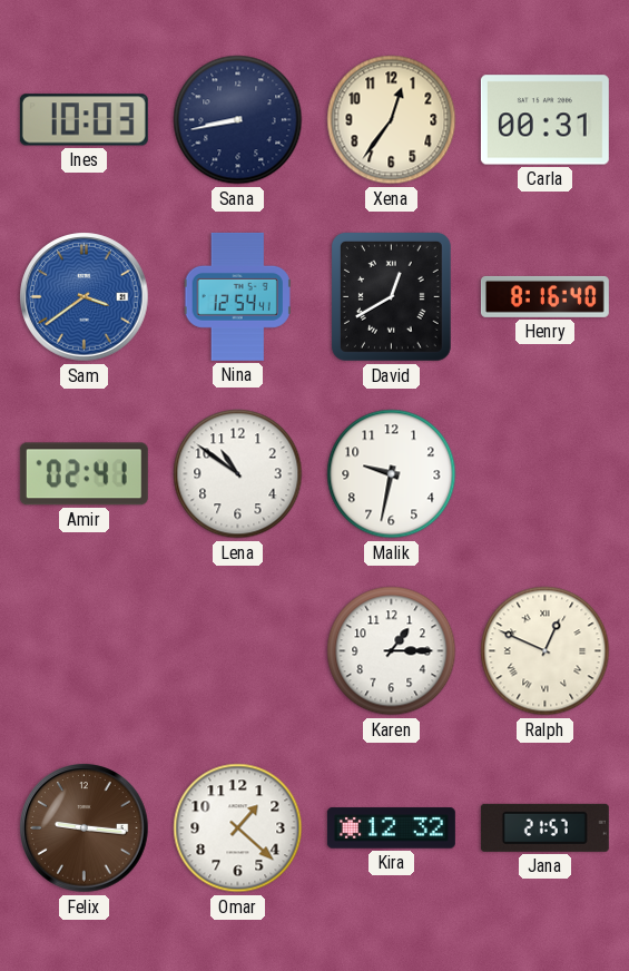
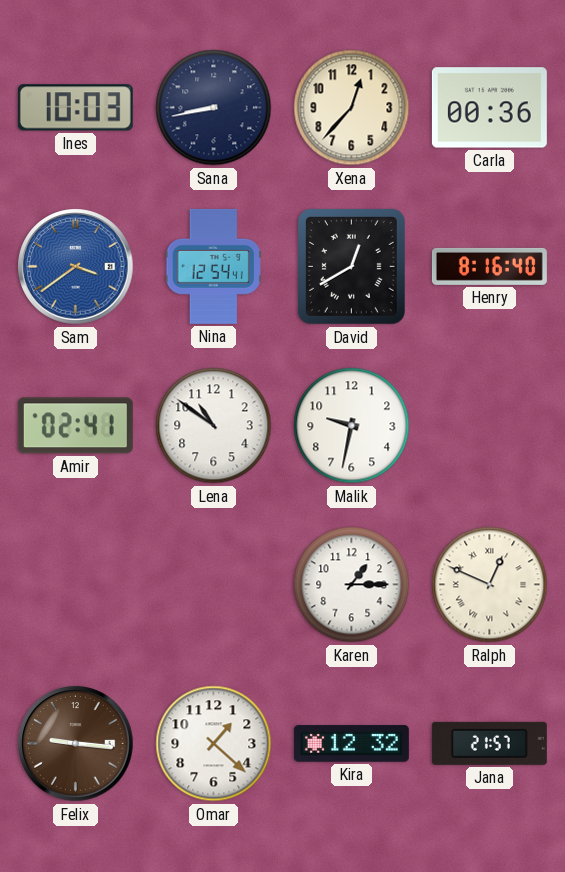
Xena: 12:36 -> 12:37 (352, 108)
Carla: 00:31 -> 00:36 (489, 108)
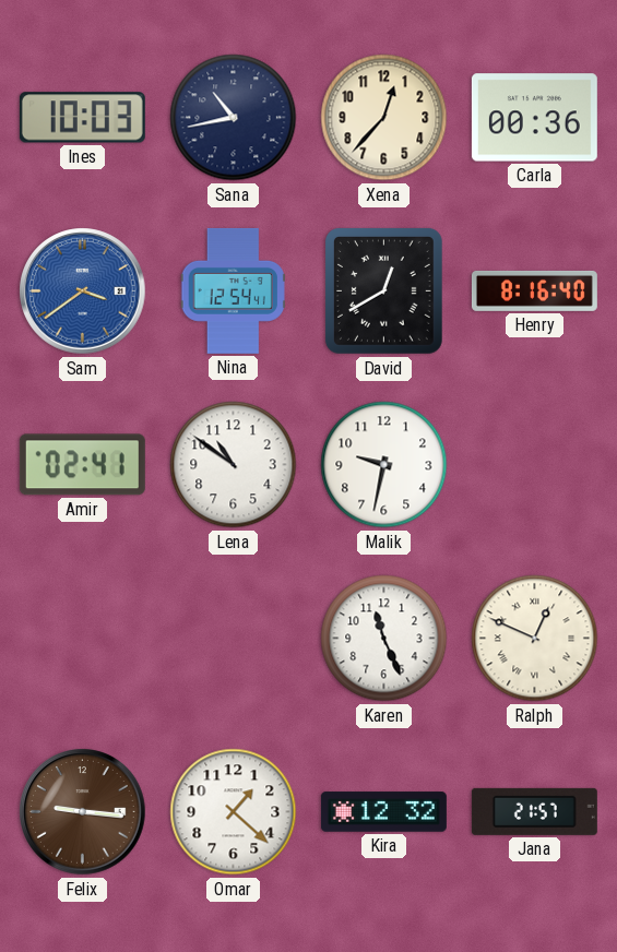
Sana: 8:43 -> 10:43 (234, 118)
Karen: 1:15 -> 11:26 (384, 639)
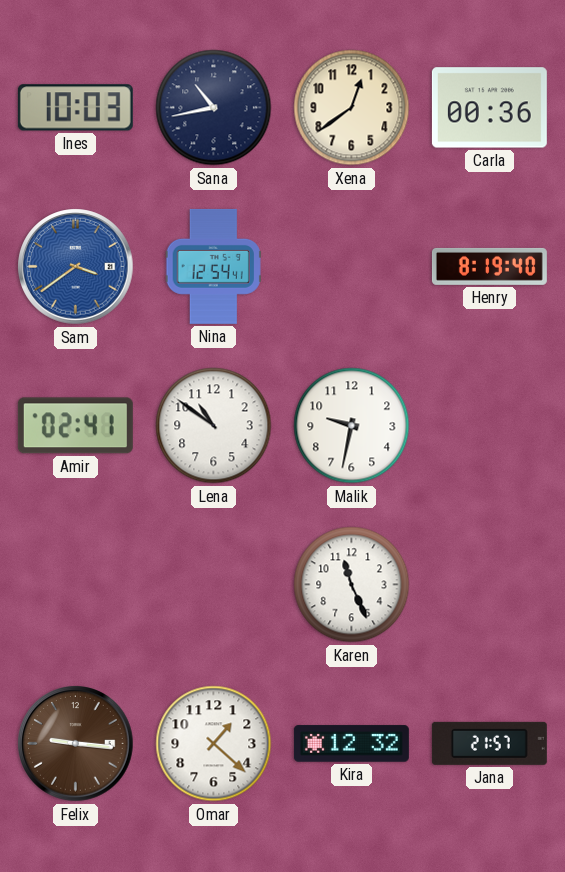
Xena: 12:37 -> 12:39 (352, 108)
David: 12:40 -> none (383, 290)
Henry: 8:16 -> 8:19 (489, 266)
Ralph: 12:49 -> none (535, 639)
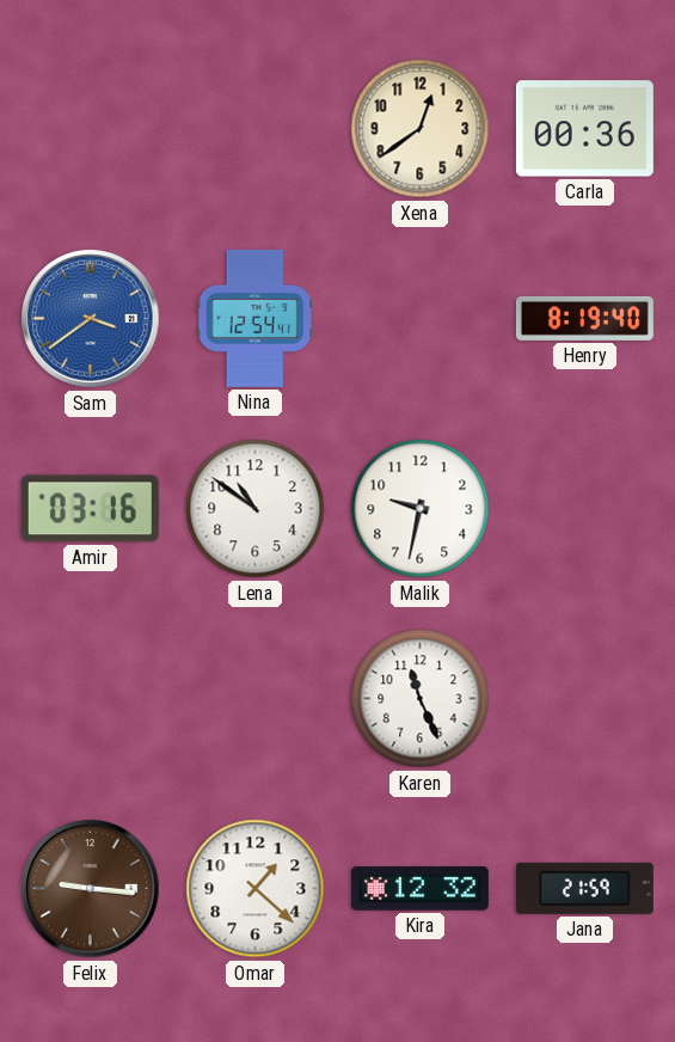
Ines: 10:03 -> none (75, 108)
Sana: 10:43 -> none (214, 108)
Amir: 02:41 -> 03:16 (90, 509)
Jana: 21:57 -> 21:59 (584, 888)
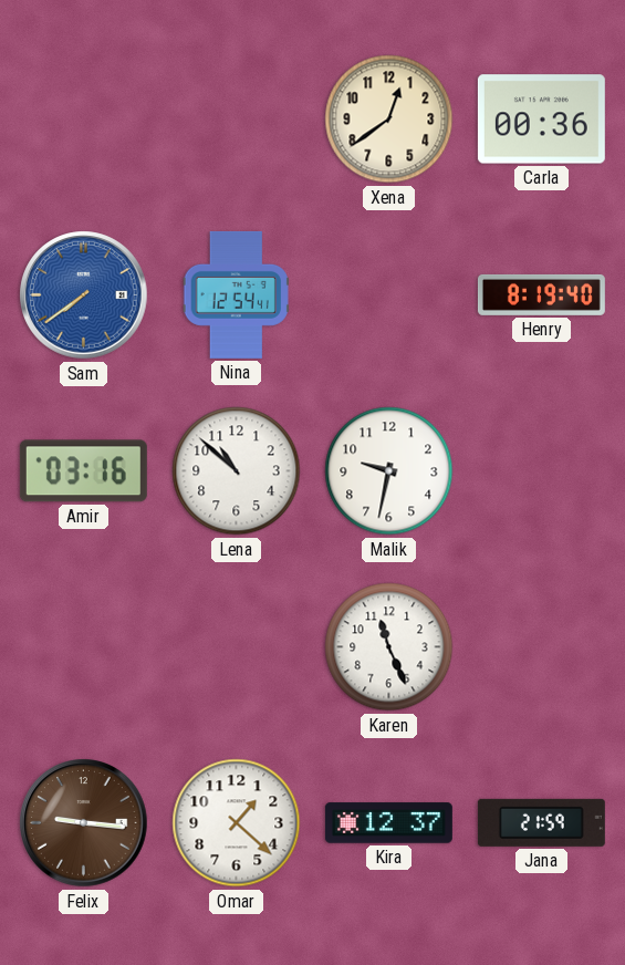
Sam: 3:39 -> 7:39 (84, 295)
Lena: 10:51 -> 10:52 (237, 471)
Kira: 12:32 -> 12:37 (388, 823)
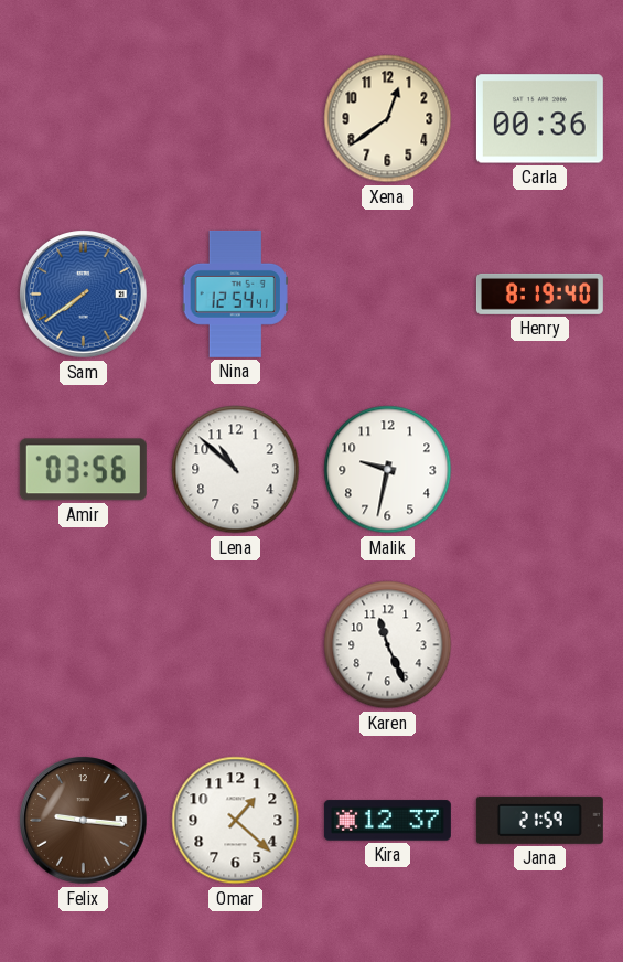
Amir: 03:16 -> 03:56 (83, 470)
